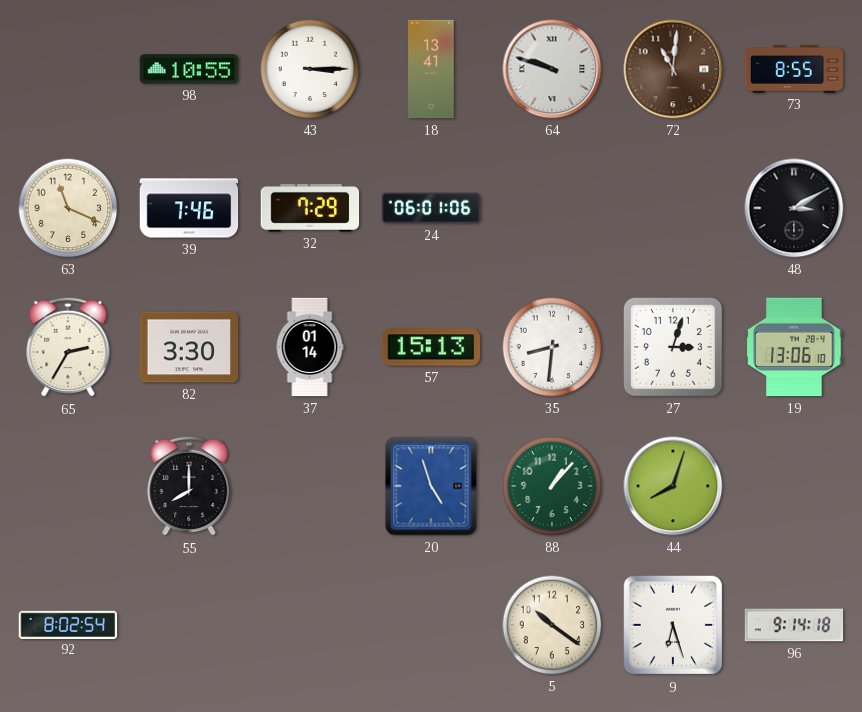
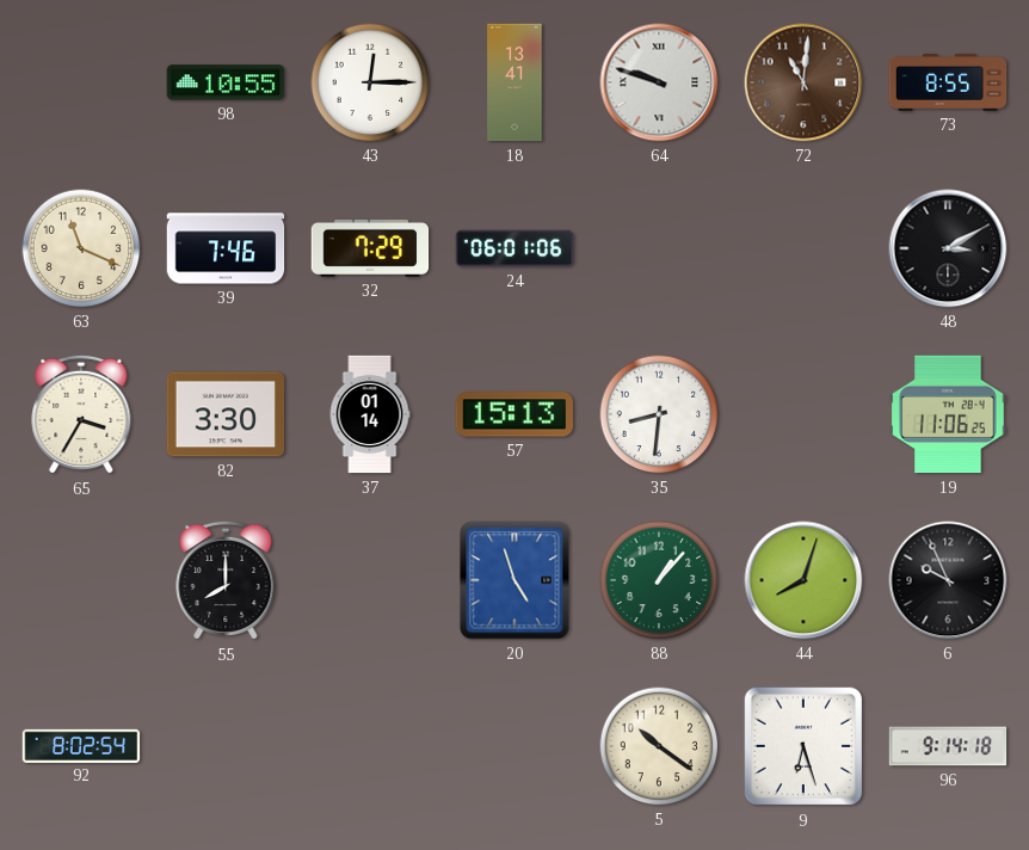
43: 3:15 -> 12:15 (370, 82)
65: 2:35 -> 3:35 (81, 414)
27: 3:03 -> none (674, 348)
19: 13:06 -> 11:06 (948, 414)
6: none -> 9:56 (948, 580)
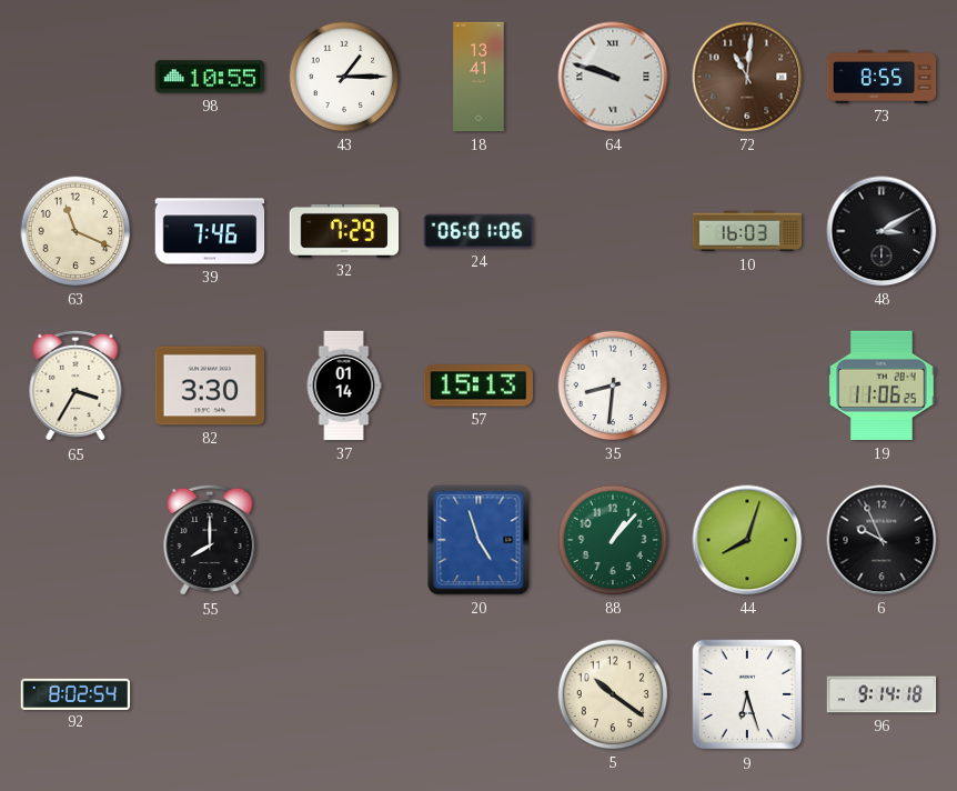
43: 12:15 -> 1:15 (344, 77)
10: none -> 16:03 (747, 231)
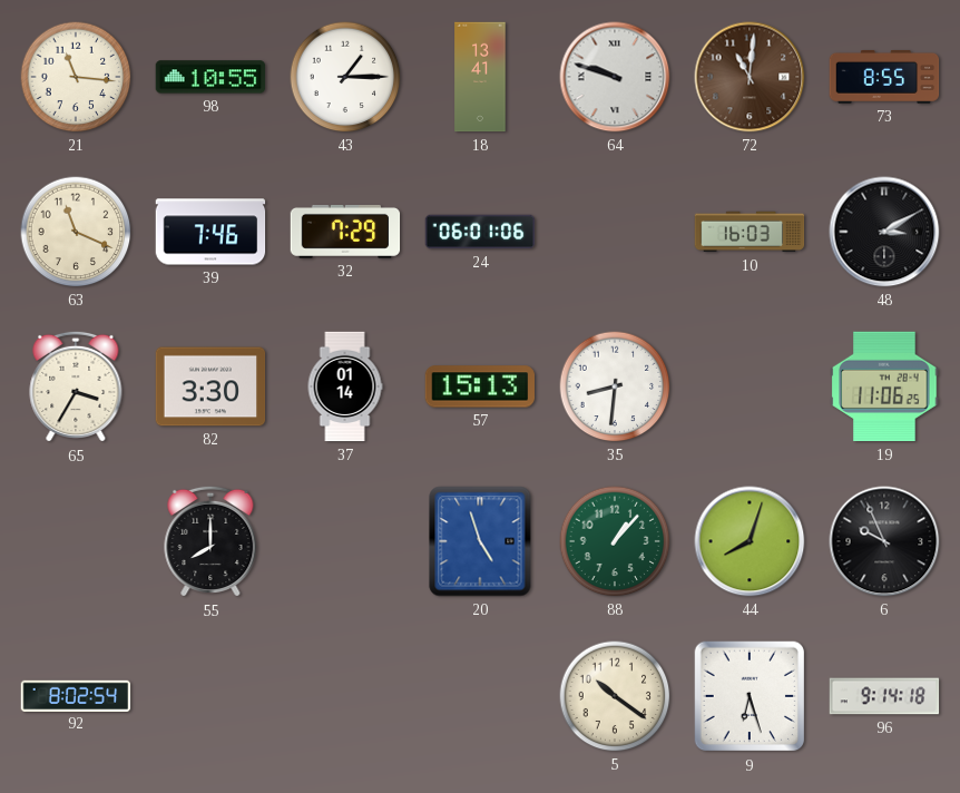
21: none -> 11:16 (76, 77)
